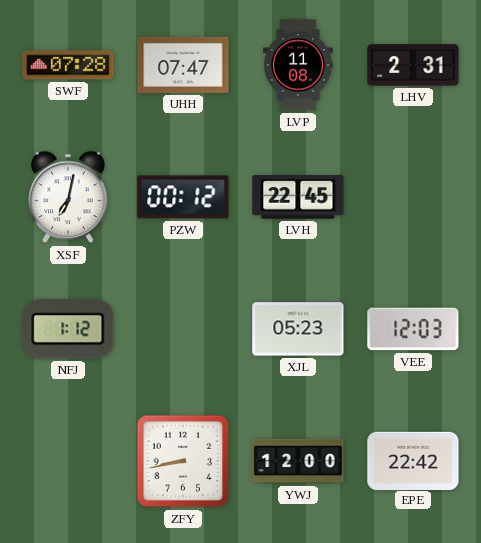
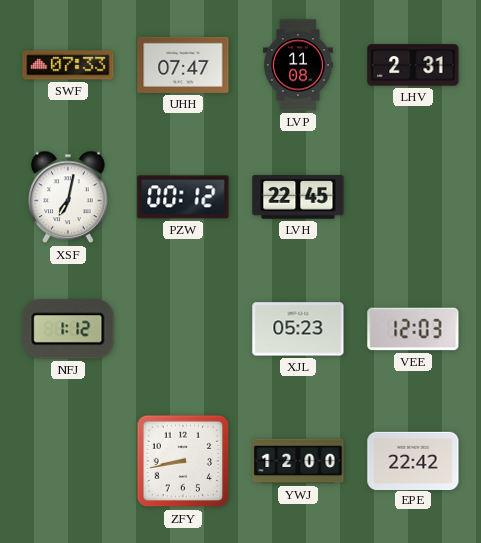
SWF: 07:28 -> 07:33 (68, 65)
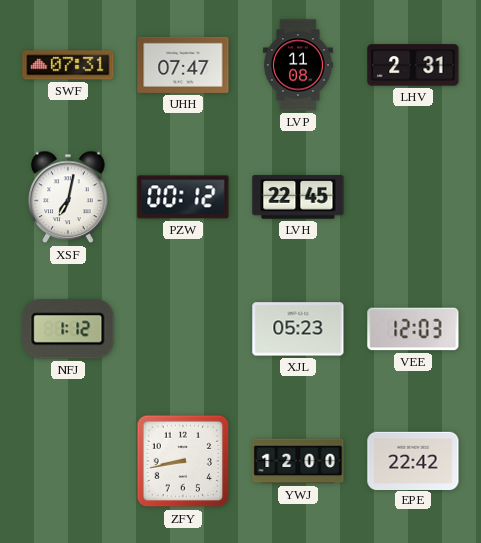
SWF: 07:33 -> 07:31 (68, 65)
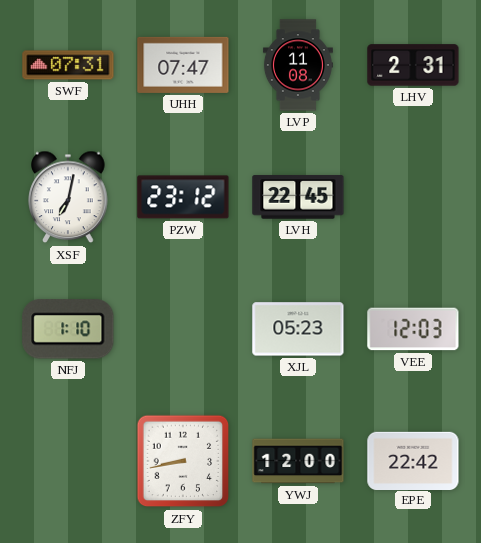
PZW: 00:12 -> 23:12 (183, 197)
NFJ: 1:12 -> 1:10 (68, 329)
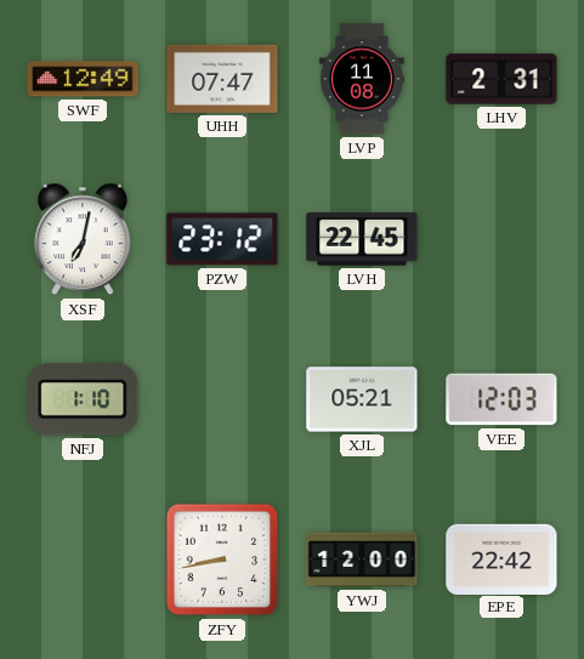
SWF: 07:31 -> 12:49 (83, 79)
XJL: 05:23 -> 05:21 (362, 399)
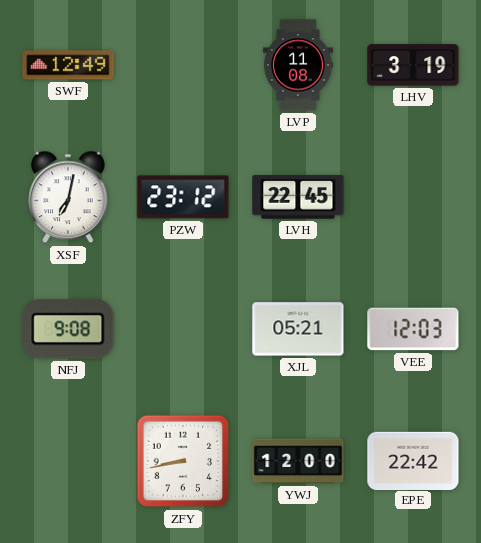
UHH: 07:47 -> none (222, 79)
LHV: 2:31 -> 3:19 (413, 65)
NFJ: 1:10 -> 9:08 (68, 329)
